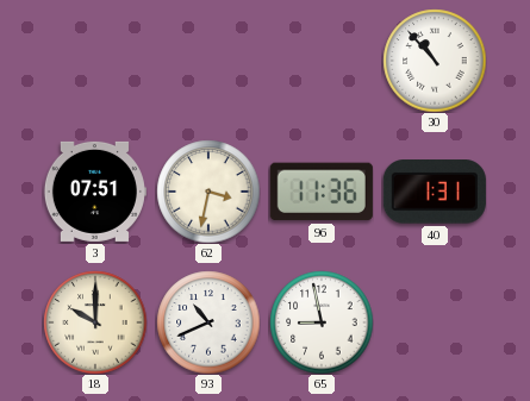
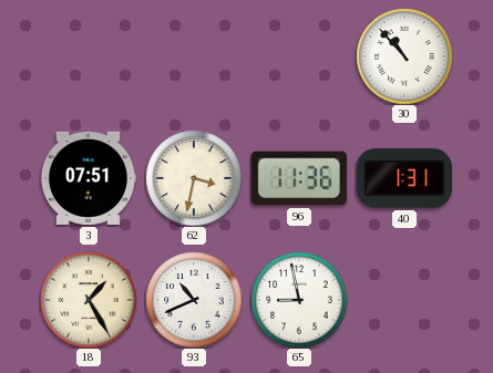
18: 10:00 -> 1:25 (89, 300)
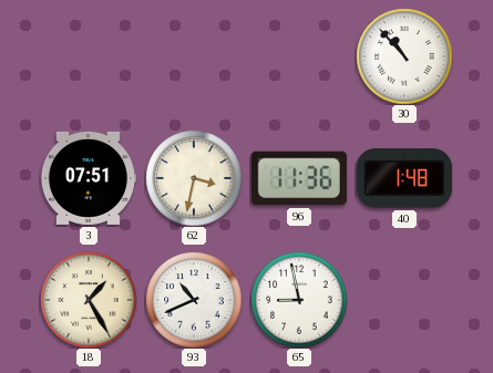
40: 1:31 -> 1:48 (404, 178)
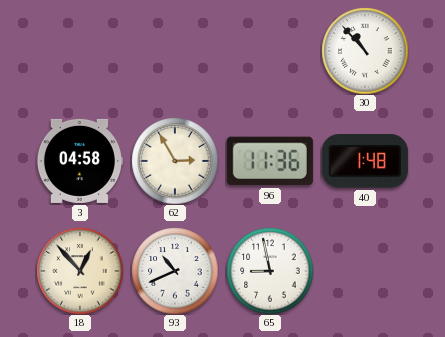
3: 07:51 -> 04:58 (80, 161)
62: 3:32 -> 2:55 (175, 161)
18: 1:25 -> 12:53 (80, 271)
